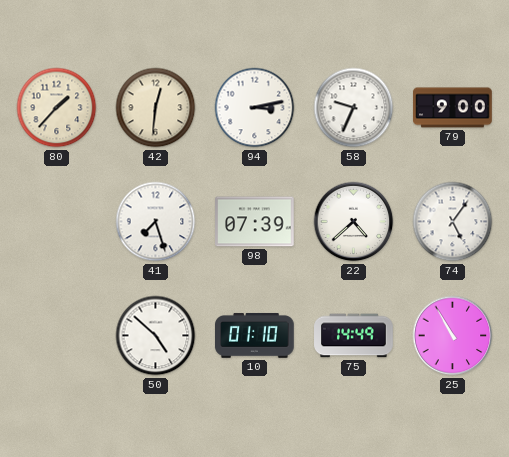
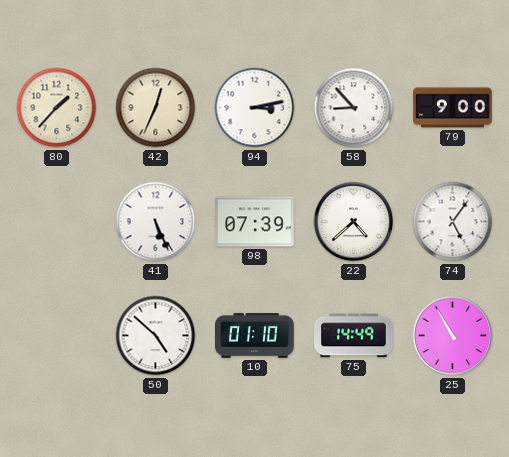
42: 12:31 -> 12:34 (156, 108)
58: 9:34 -> 8:53 (354, 108)
41: 7:27 -> 5:26 (156, 222)
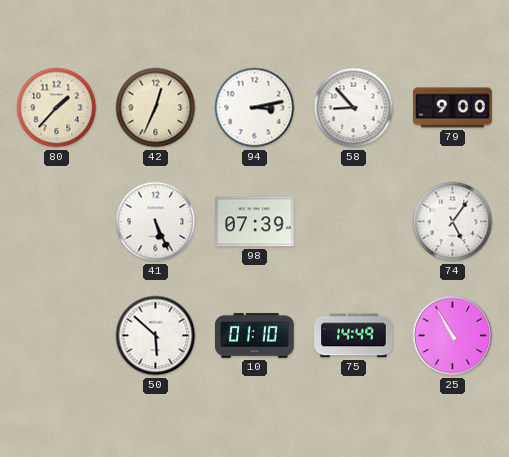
22: 4:38 -> none (354, 222)
50: 4:52 -> 5:52 (156, 336)
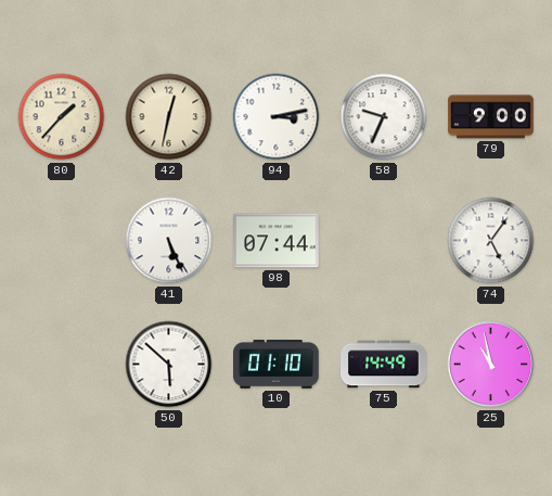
42: 12:34 -> 12:32 (169, 117)
58: 8:53 -> 9:34 (384, 117)
98: 07:39 -> 07:44 (277, 241)
25: 10:55 -> 10:58 (491, 365)
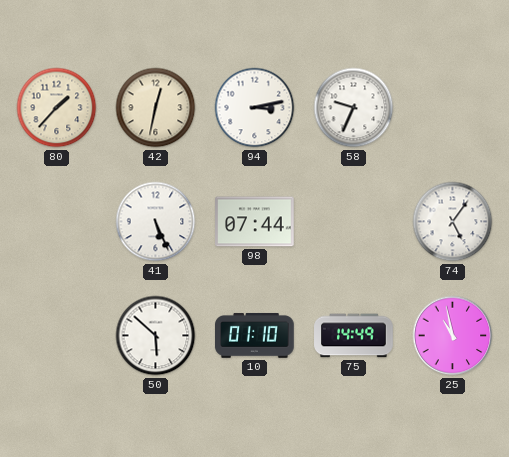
79: 9:00 -> none (491, 117)
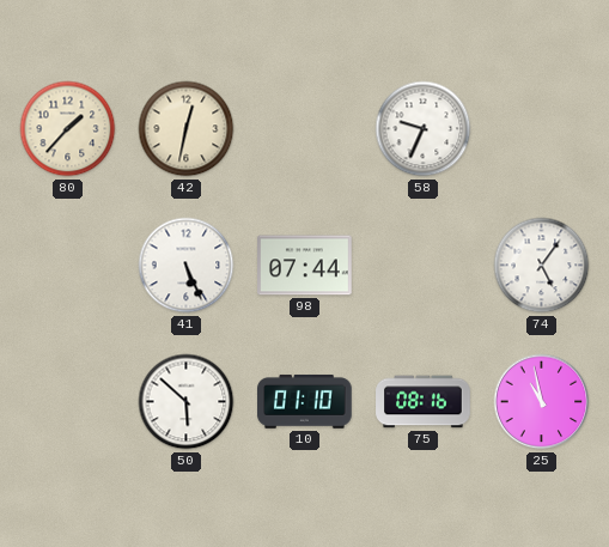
94: 3:13 -> none (255, 108)
75: 14:49 -> 08:16 (424, 402)
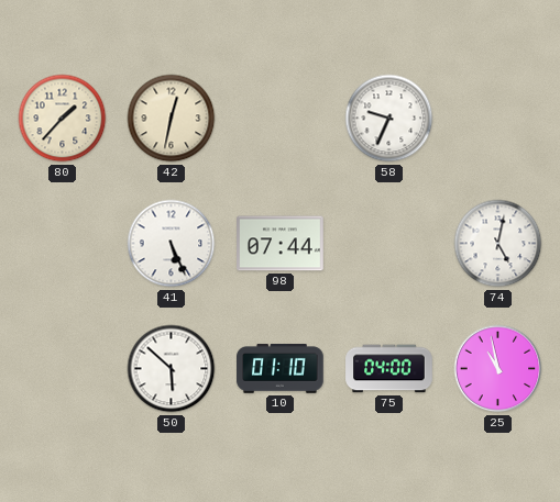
74: 5:06 -> 5:02 (498, 244)
75: 08:16 -> 04:00 (389, 369)
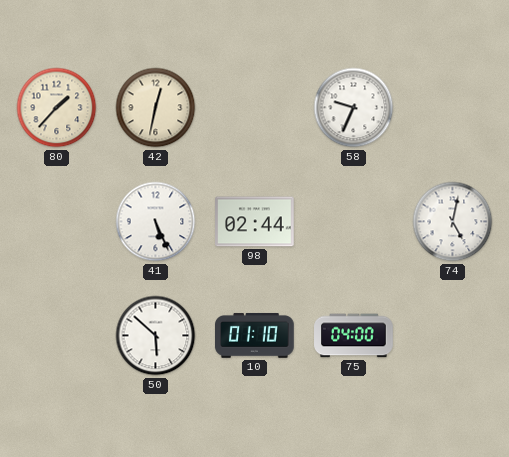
98: 07:44 -> 02:44 (255, 222)
25: 10:58 -> none (498, 369)
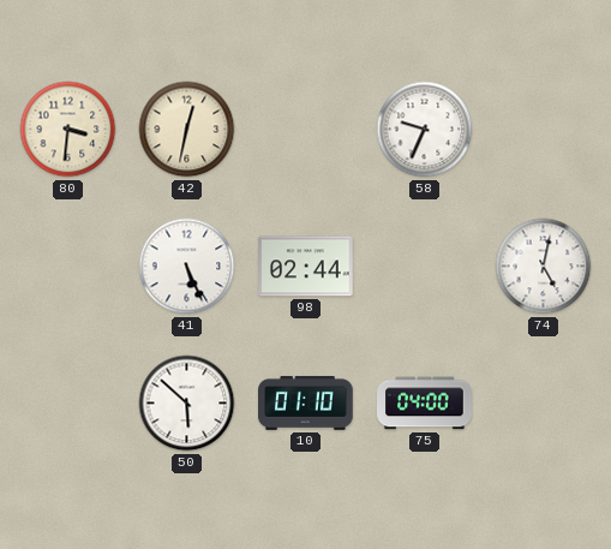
80: 1:37 -> 3:31 (68, 130)
